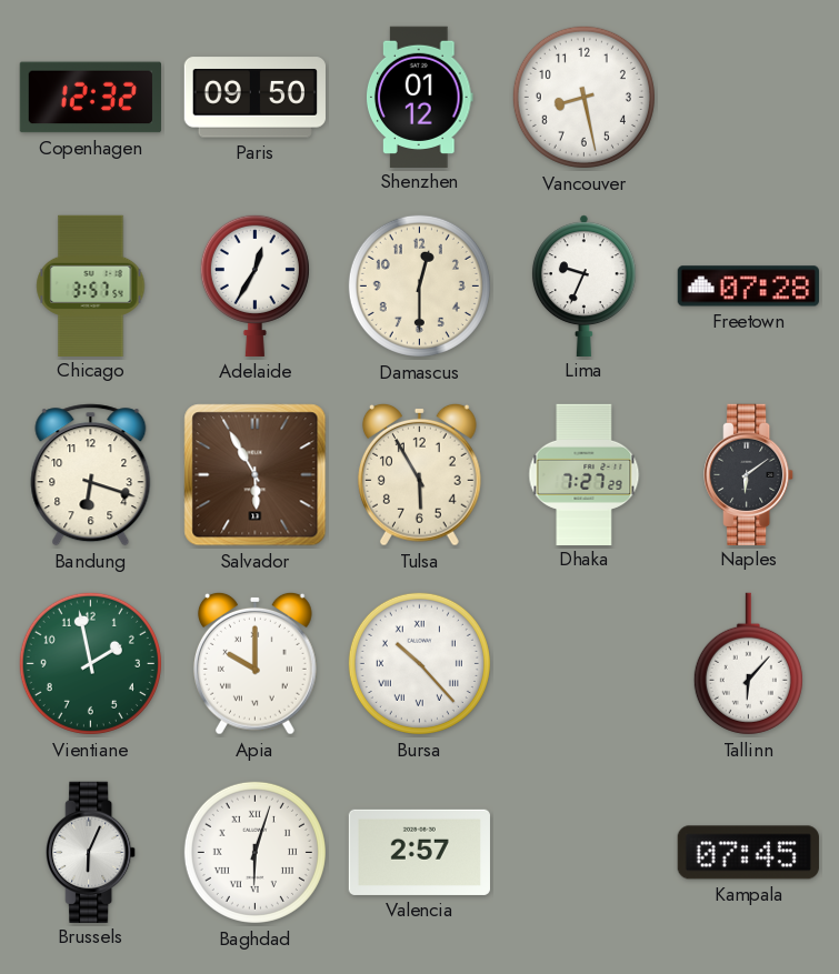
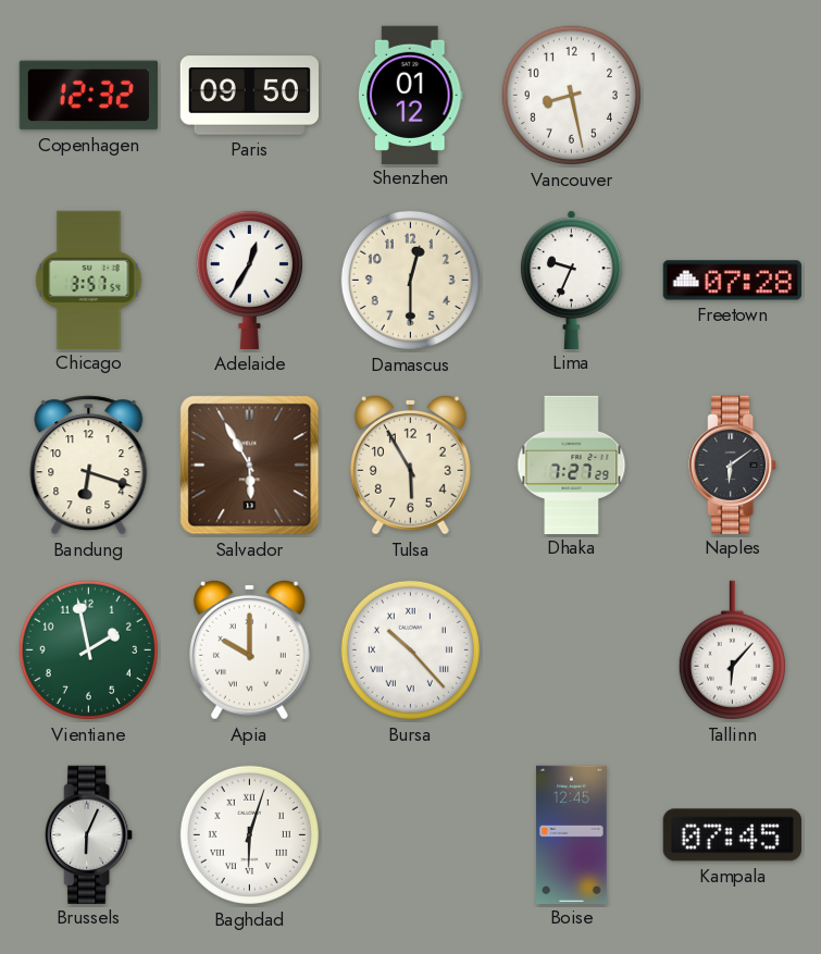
Valencia: 2:57 -> none (419, 852)
Boise: none -> 12:45 (572, 834)
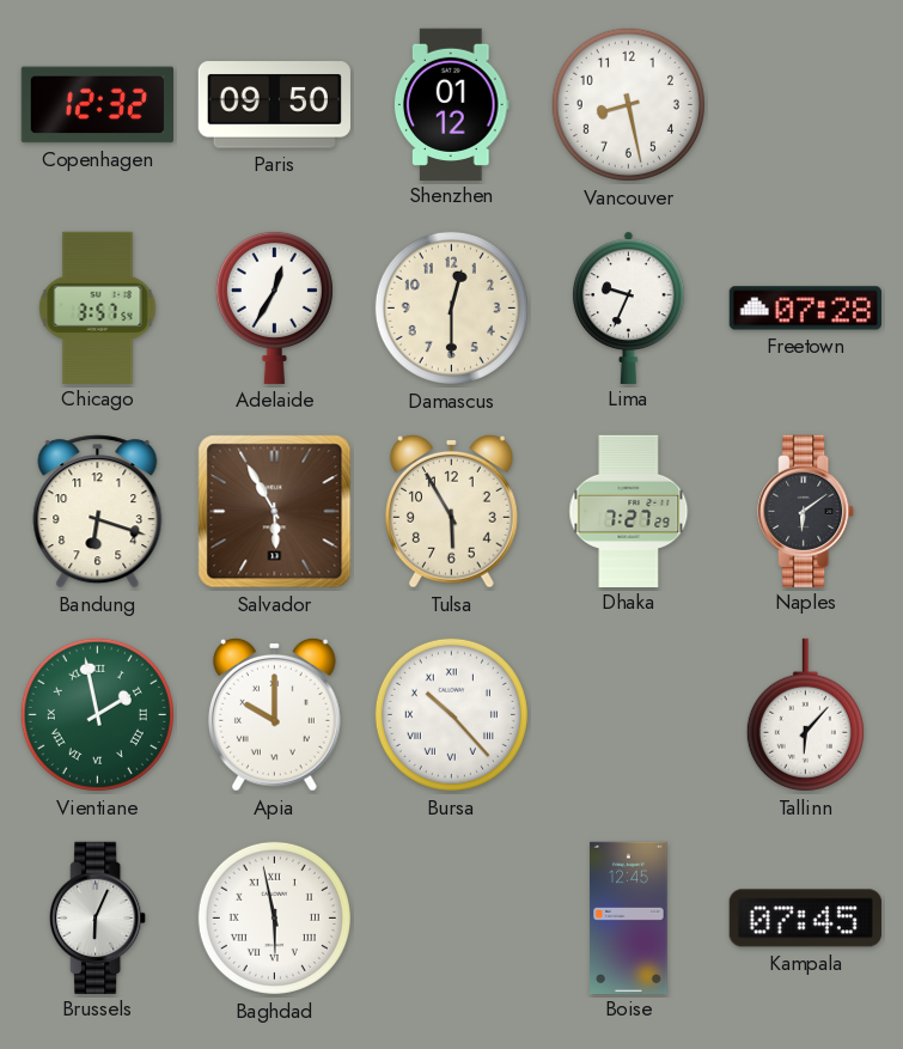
Vientiane numerals: Arabic -> Roman (97, 714)
Baghdad: 6:03 -> 5:58 (274, 917)
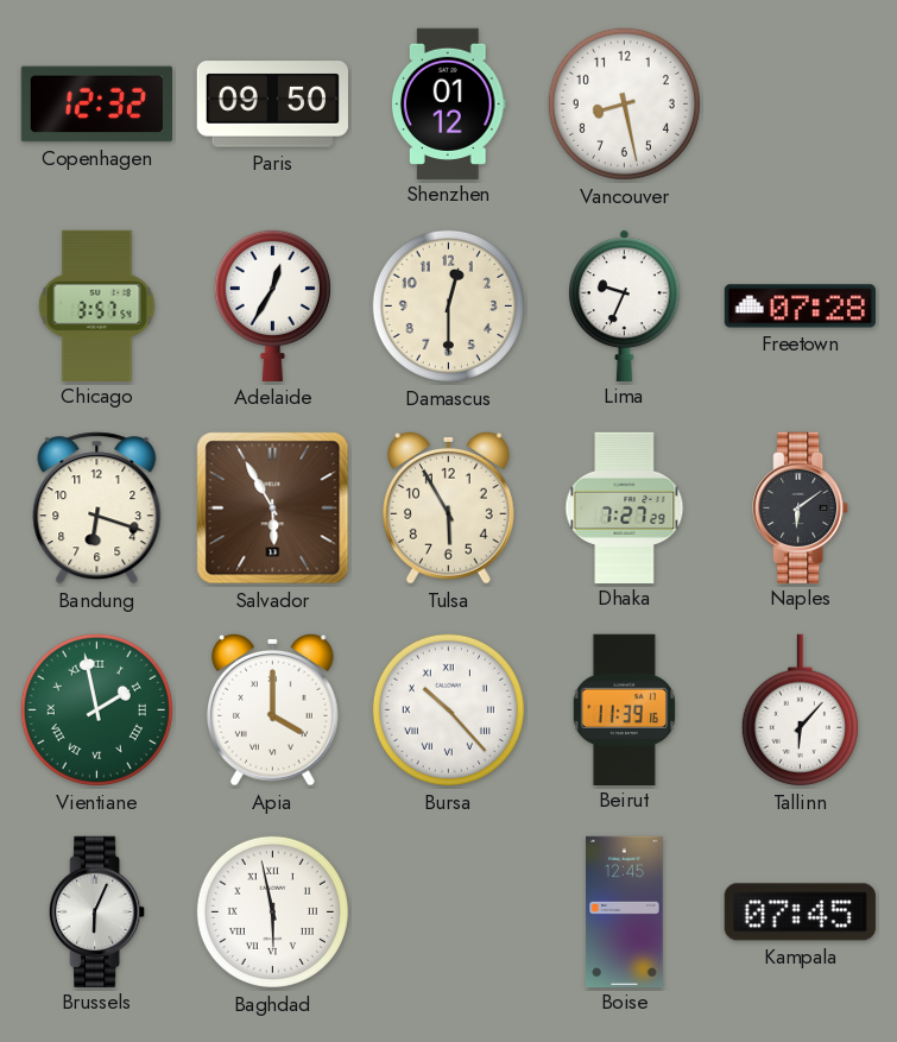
Apia: 10:00 -> 4:00 (272, 709)
Beirut: none -> 11:39 (624, 709)
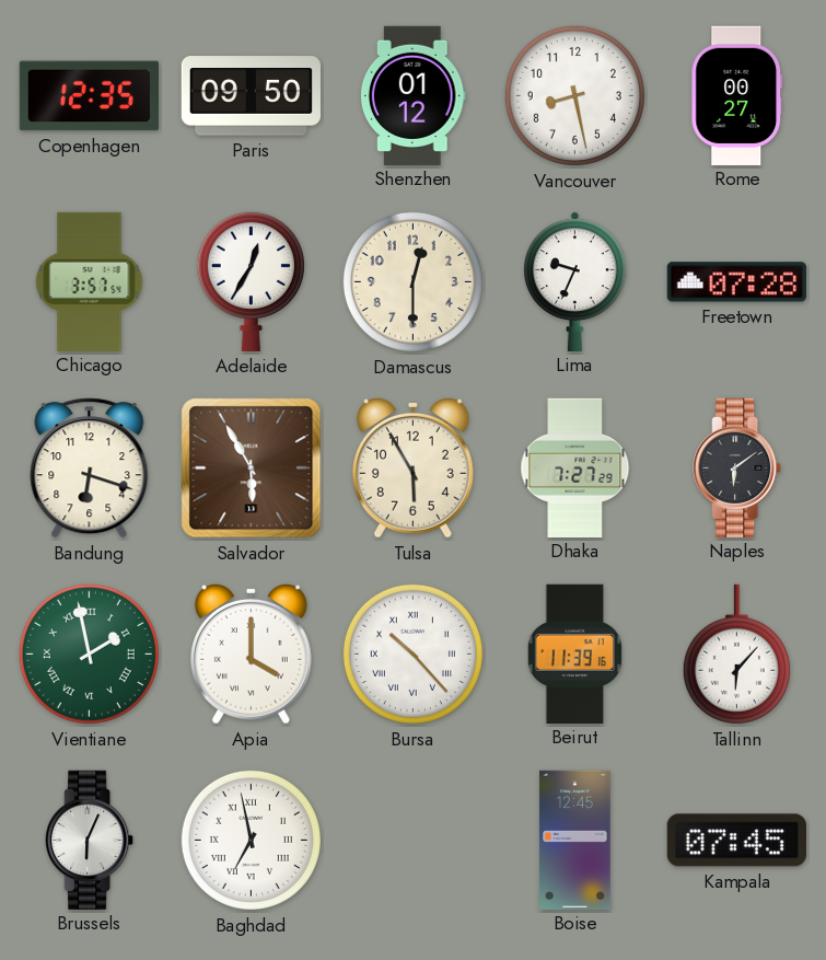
Copenhagen: 12:32 -> 12:35 (89, 96)
Rome: none -> 00:27 (737, 95)
Baghdad: 5:58 -> 6:58 (251, 840)
